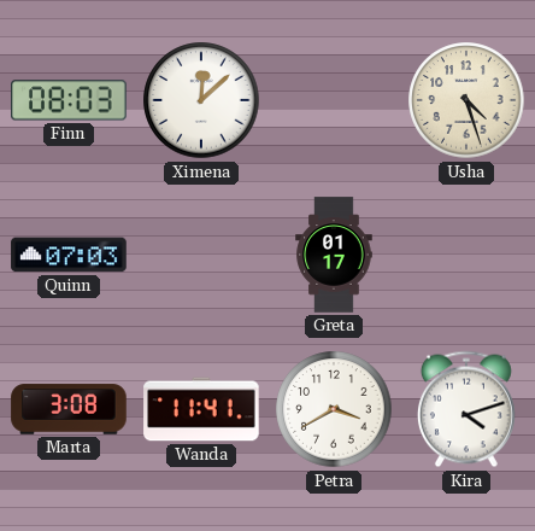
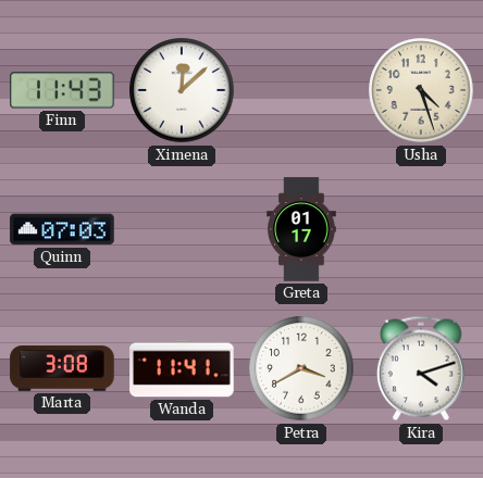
Finn: 08:03 -> 11:43 (62, 90)
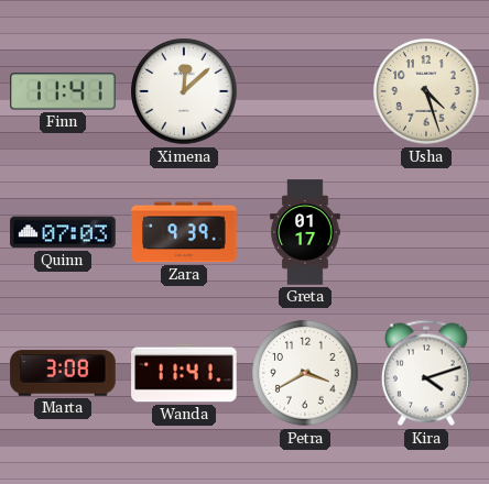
Finn: 11:43 -> 11:41 (63, 91)
Zara: none -> 9:39 (184, 232)
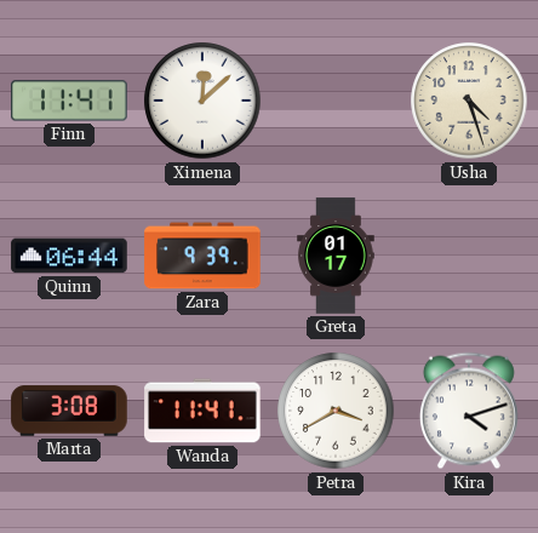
Quinn: 07:03 -> 06:44 (69, 256)
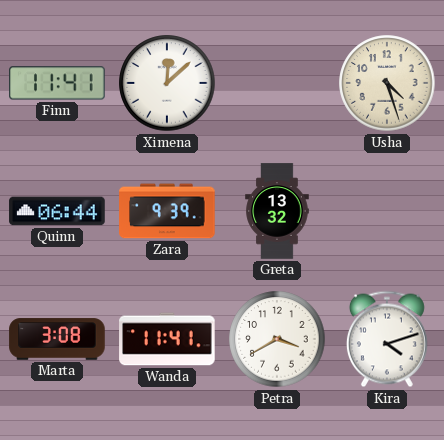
Greta: 01:17 -> 13:32 (277, 211)
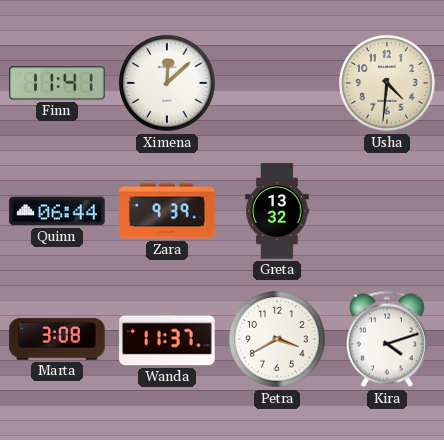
Usha: 4:27 -> 4:31 (387, 83)
Wanda: 11:41 -> 11:37 (167, 339)
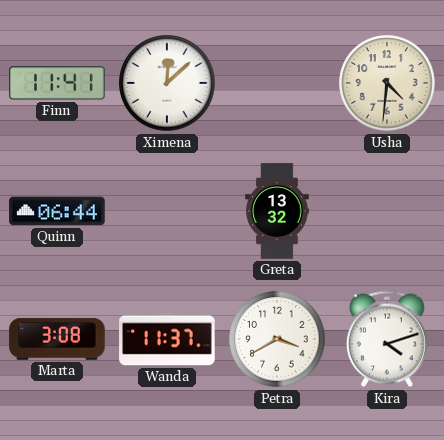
Zara: 9:39 -> none (167, 211)
